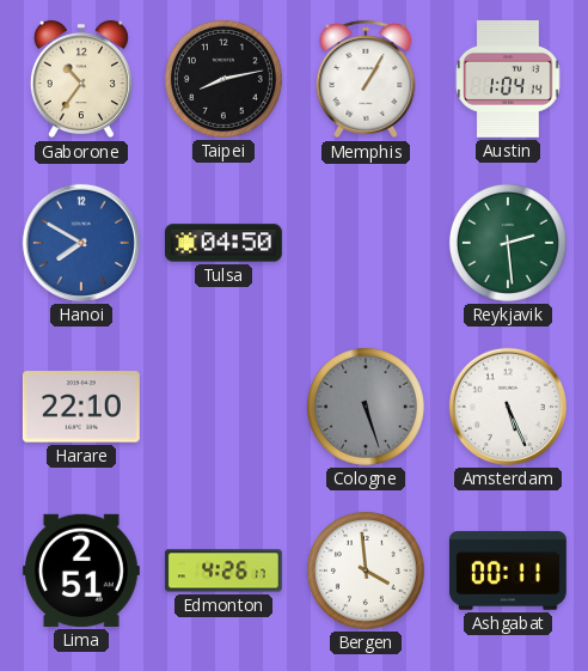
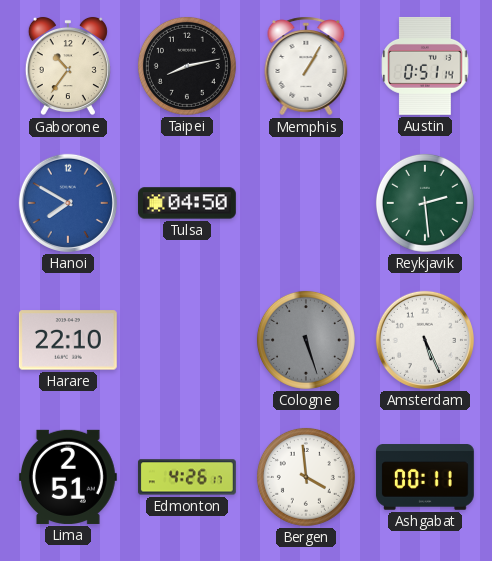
Austin: 1:04 -> 0:51 (425, 66)
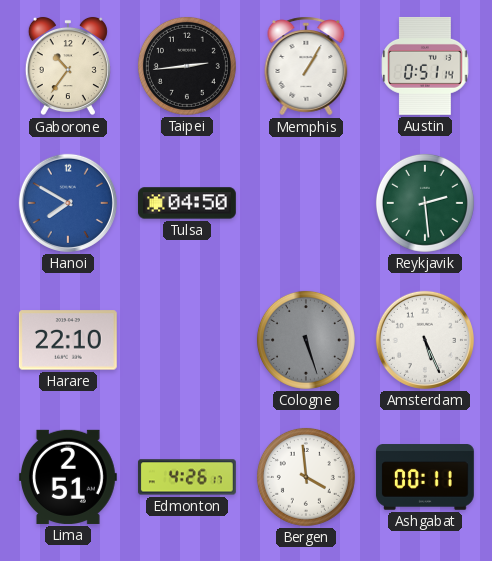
Taipei: 8:13 -> 2:44 (187, 66)
